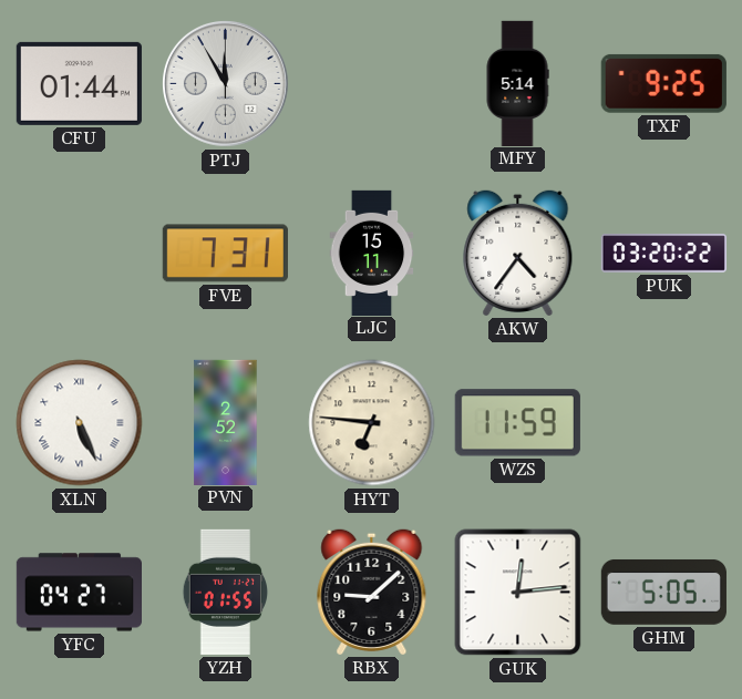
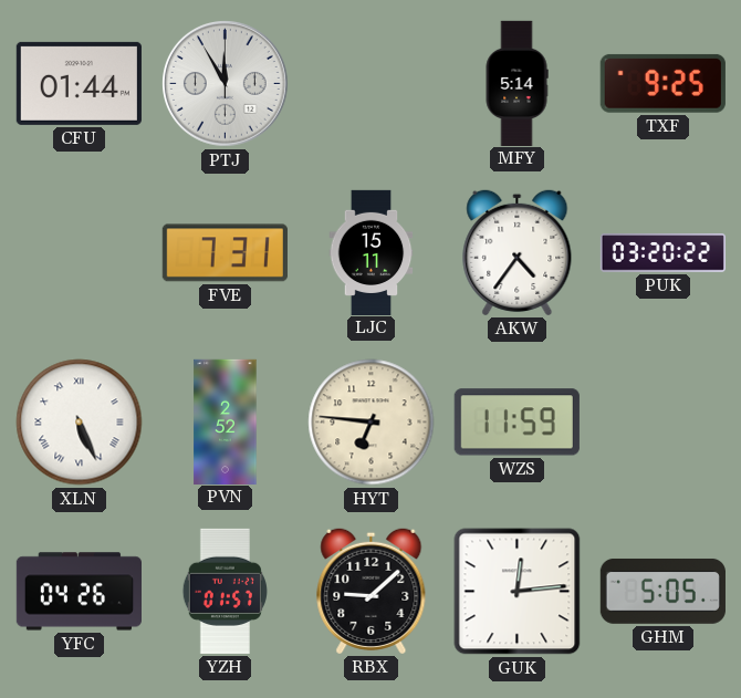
YFC: 04:27 -> 04:26 (79, 592)
YZH: 01:55 -> 01:57 (225, 591)
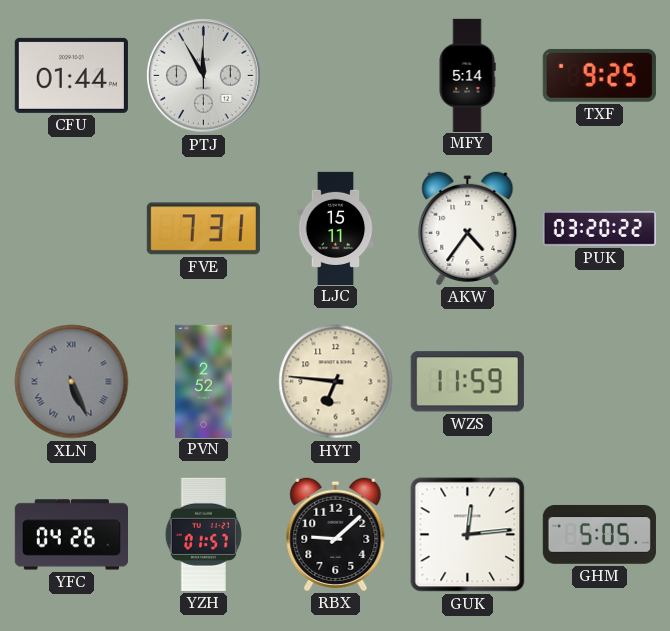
XLN dial: white -> grey (72, 382)
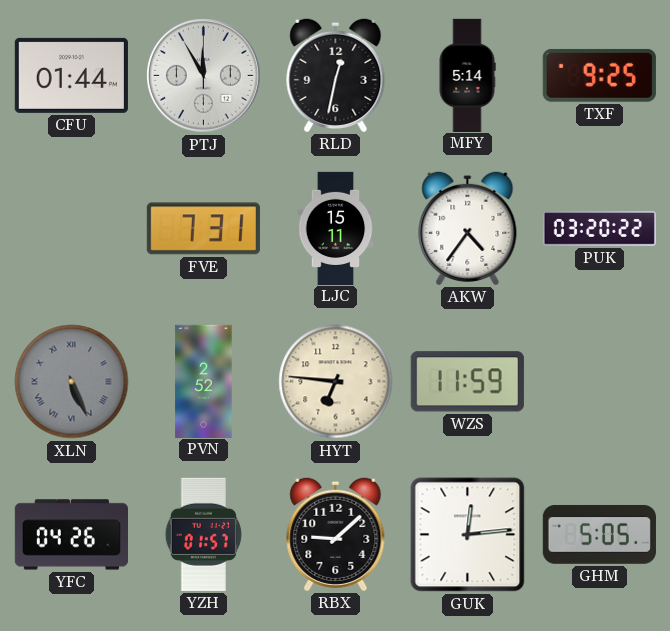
RLD: none -> 12:32 (336, 75)
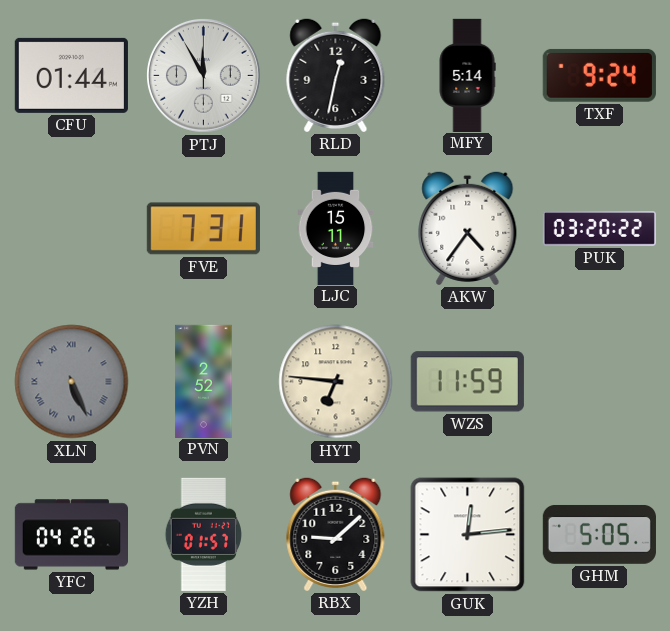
TXF: 9:25 -> 9:24 (599, 75)
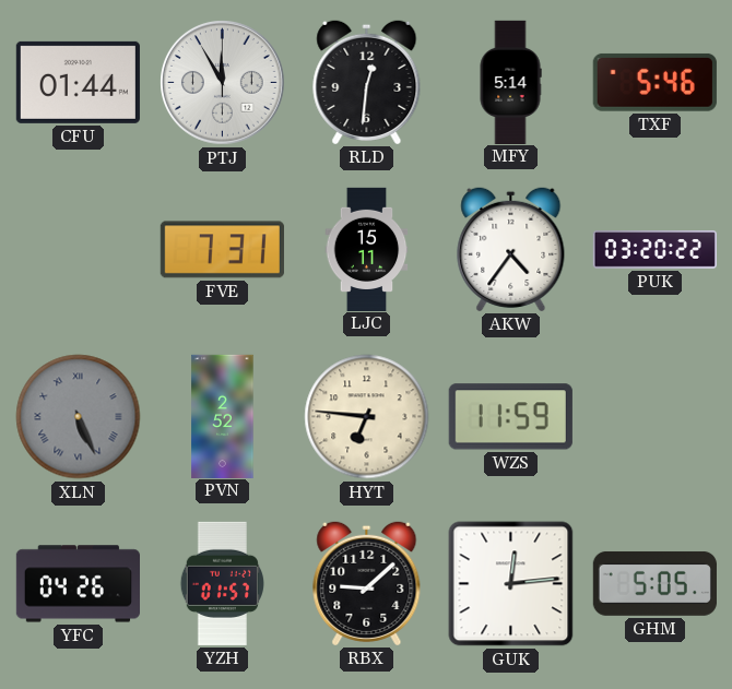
RLD: 12:32 -> 12:31 (367, 82)
TXF: 9:24 -> 5:46 (654, 82)
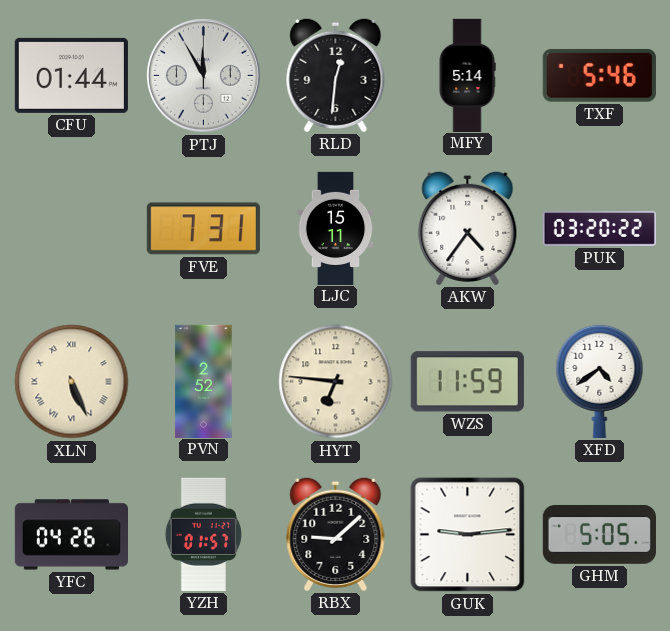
XLN dial: grey -> cream (72, 382)
XFD: none -> 4:39 (600, 381)
GUK: 12:14 -> 9:14 (468, 535)
